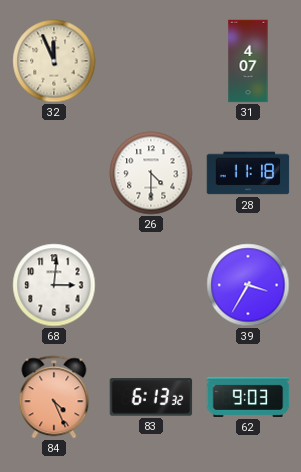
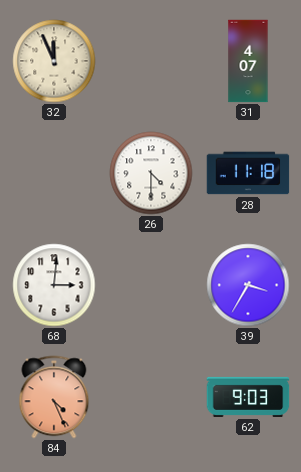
83: 6:13 -> none (151, 397)
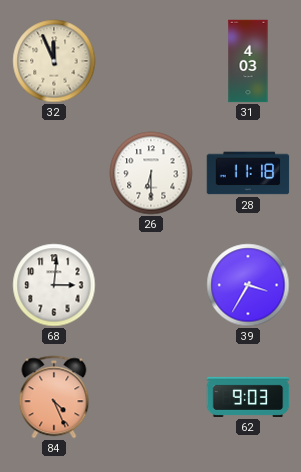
31: 4:07 -> 4:03 (248, 61)
26: 4:30 -> 6:30 (151, 173)
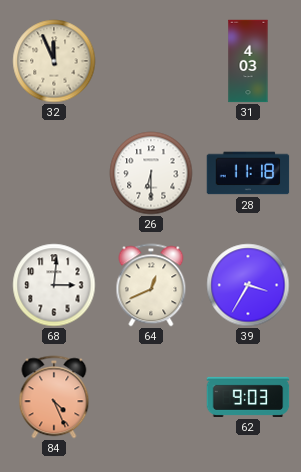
64: none -> 12:41 (151, 285)
